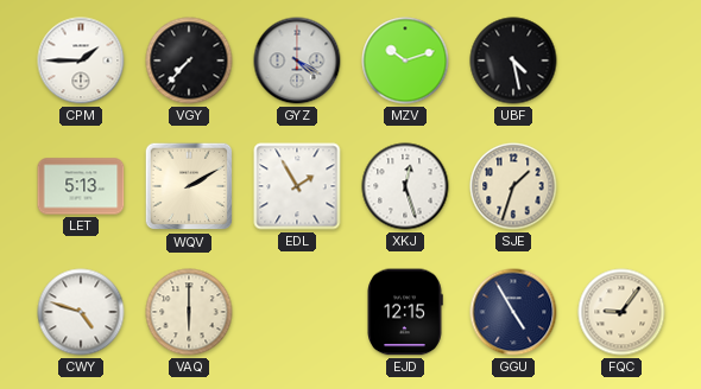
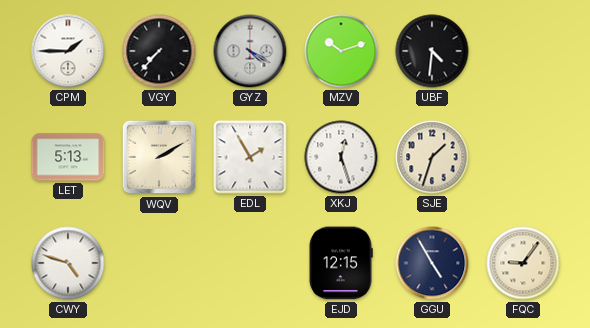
UBF: 4:28 -> 4:31 (432, 51)
VAQ: 6:00 -> none (189, 312)
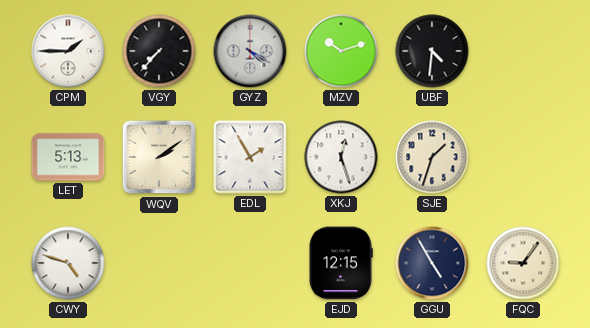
WQV: 2:10 -> 2:09 (159, 157)
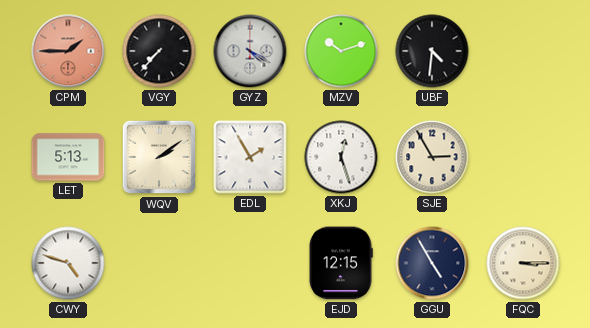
CPM dial: white -> salmon (68, 51)
SJE: 1:33 -> 2:55 (432, 157)
FQC: 9:06 -> 3:15 (523, 263)
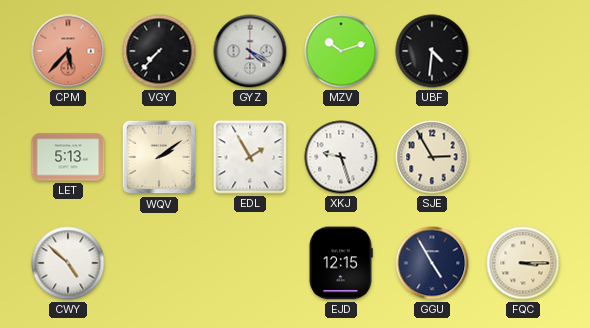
CPM: 1:45 -> 5:37 (68, 51)
XKJ: 12:27 -> 9:27 (341, 157)
CWY: 4:48 -> 4:52 (68, 263)
